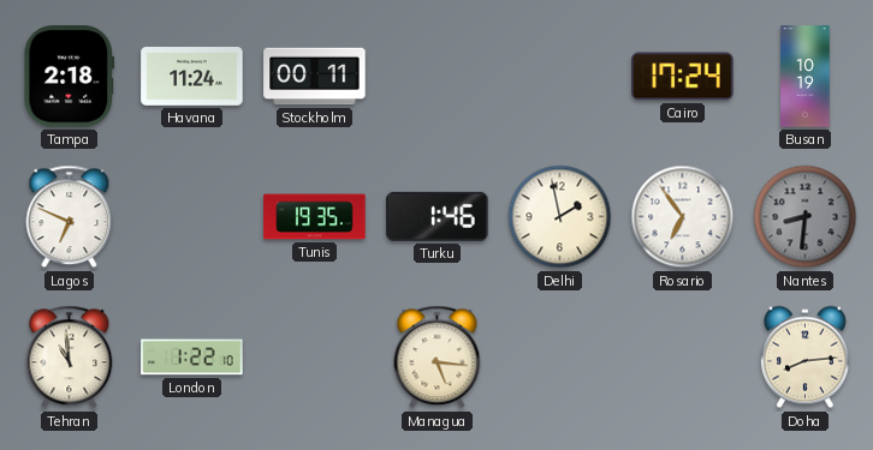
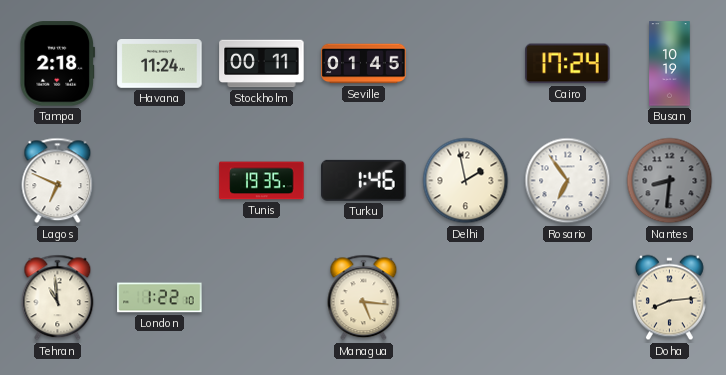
Seville: none -> 01:45 (364, 64)
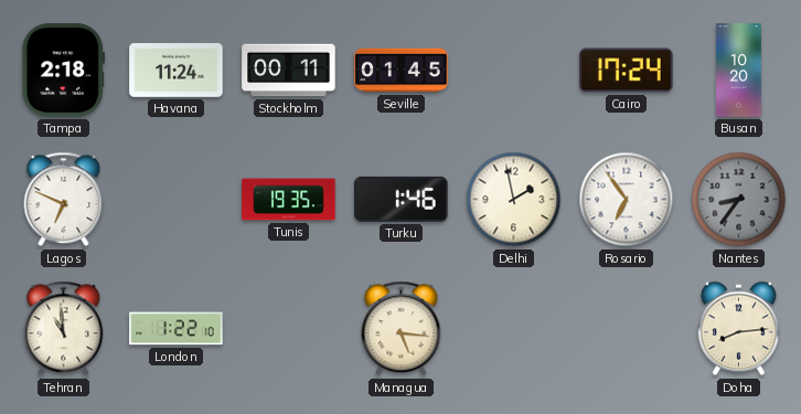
Busan: 10:19 -> 10:20 (739, 71)
Nantes: 8:31 -> 8:36 (739, 200)
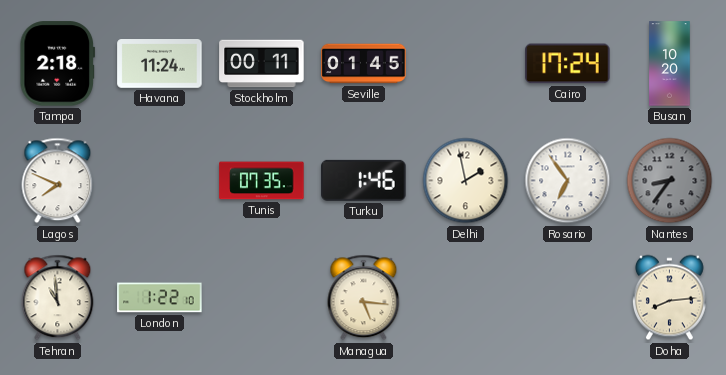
Lagos: 6:49 -> 7:49 (58, 181)
Tunis: 19:35 -> 07:35 (262, 181)
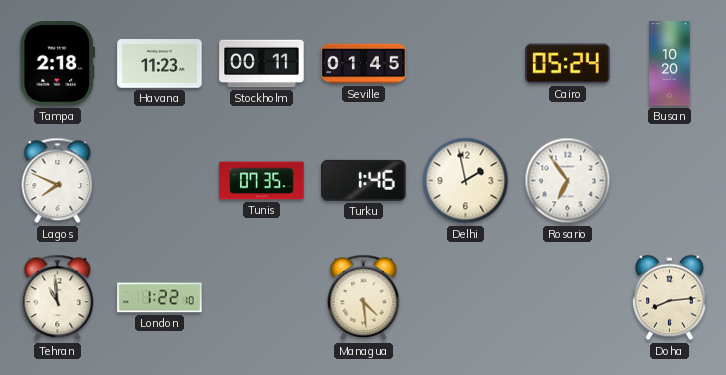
Havana: 11:24 -> 11:23 (160, 64)
Cairo: 17:24 -> 05:24 (568, 64)
Nantes: 8:36 -> none (670, 181)
Managua: 5:16 -> 4:29 (364, 298)
